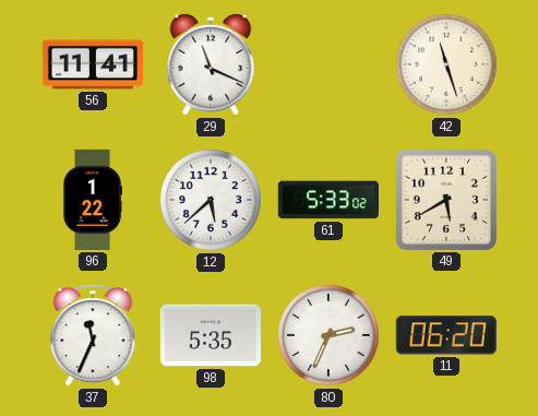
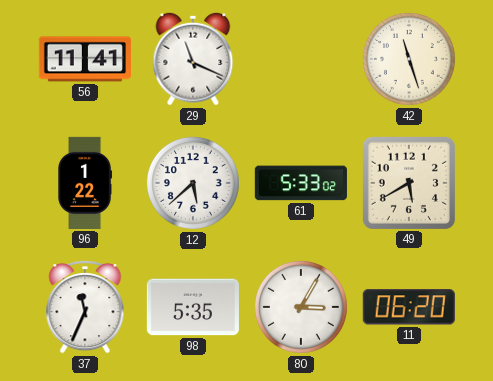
80: 2:34 -> 3:05 (301, 307)
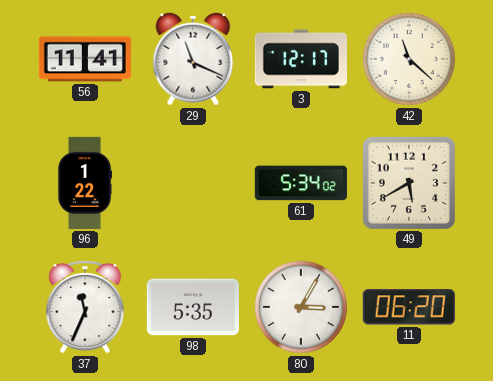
3: none -> 12:17 (301, 59)
42: 11:27 -> 11:22 (409, 59)
12: 5:38 -> none (193, 183)
61: 5:33 -> 5:34 (301, 183)
